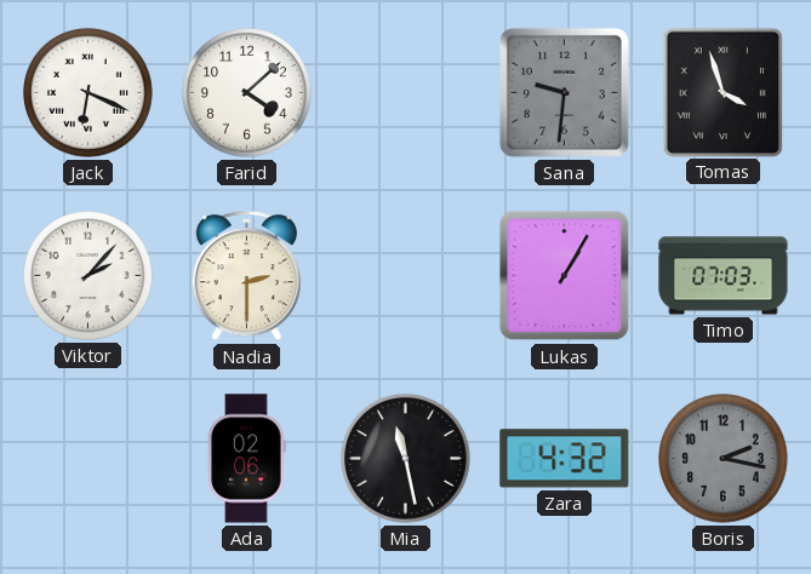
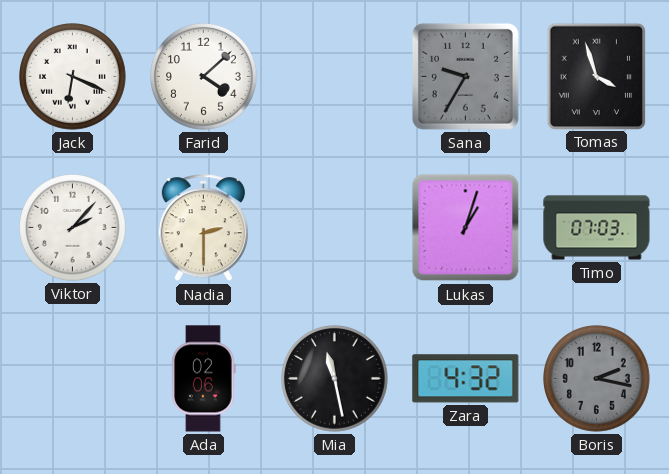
Sana: 9:31 -> 9:35 (465, 76)
Lukas: 1:05 -> 1:03 (466, 228)
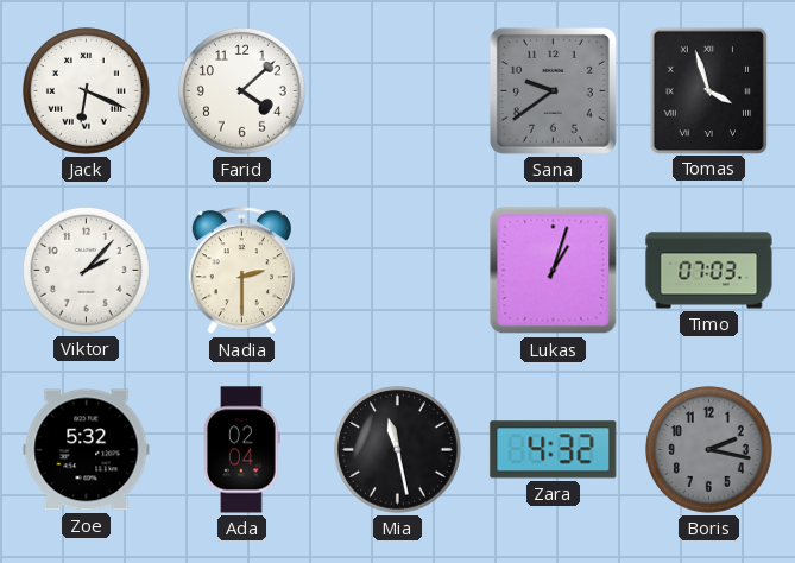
Sana: 9:35 -> 9:39 (553, 90)
Zoe: none -> 5:32 (87, 450)
Ada: 02:06 -> 02:04 (242, 450)
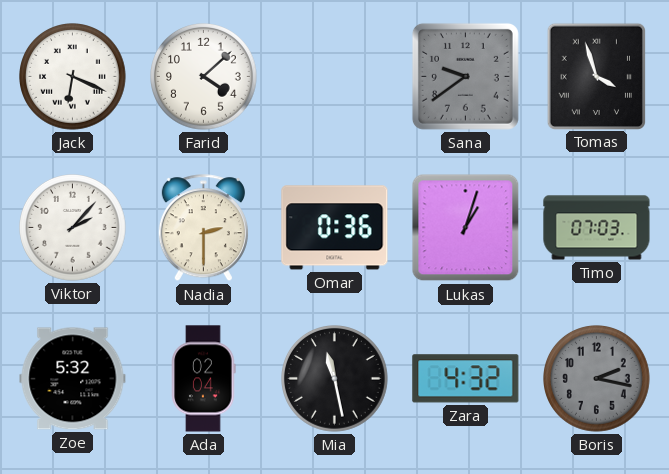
Omar: none -> 0:36 (335, 228)
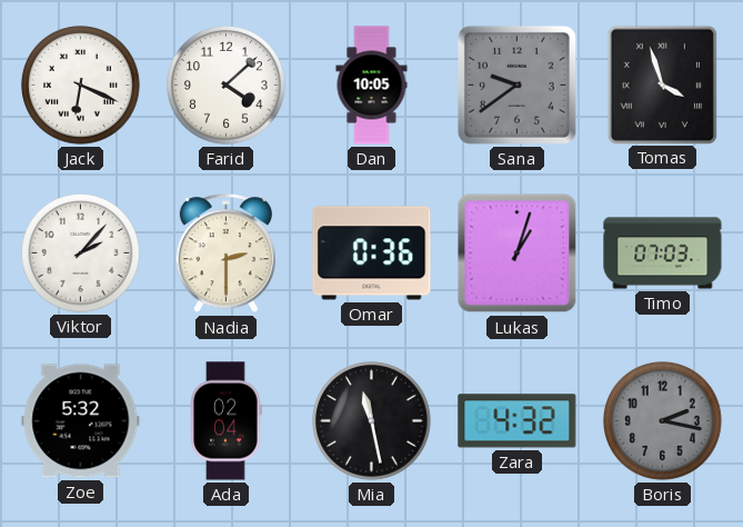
Dan: none -> 10:05 (372, 86)
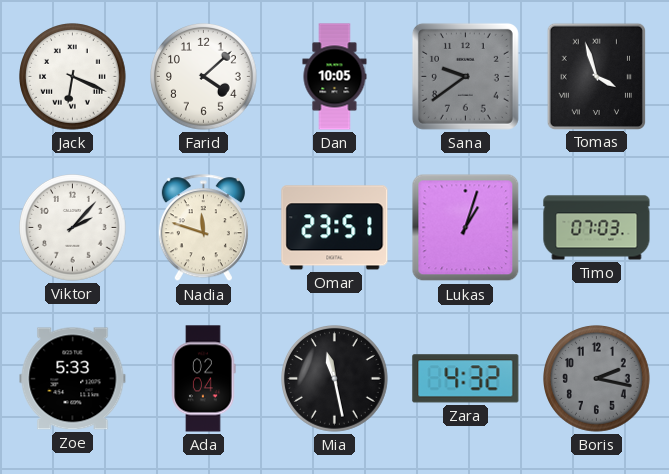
Nadia: 2:30 -> 11:48 (203, 228)
Omar: 0:36 -> 23:51 (335, 228)
Zoe: 5:32 -> 5:33 (73, 379)
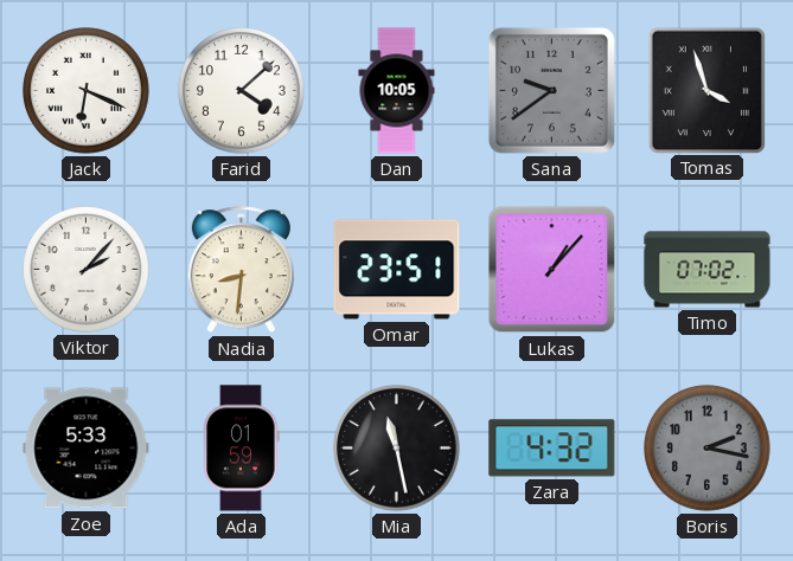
Nadia: 11:48 -> 8:31 (241, 270)
Lukas: 1:03 -> 1:07 (552, 270)
Timo: 07:03 -> 07:02 (708, 270)
Ada: 02:04 -> 01:59 (242, 449)
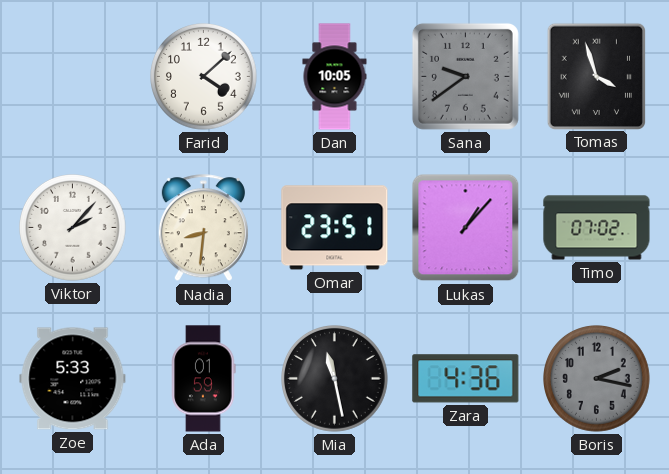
Jack: 6:19 -> none (87, 91)
Zara: 4:32 -> 4:36 (466, 379)
